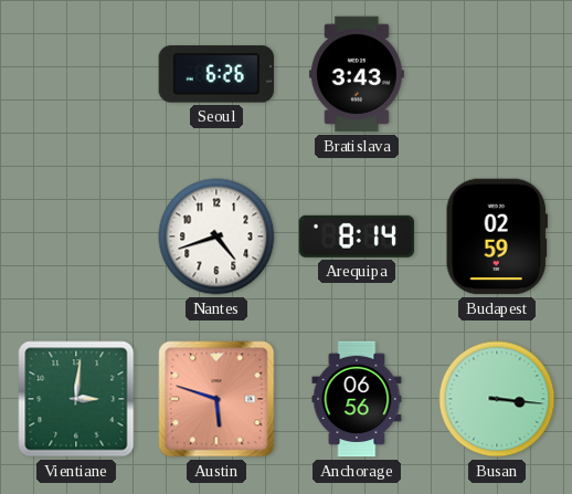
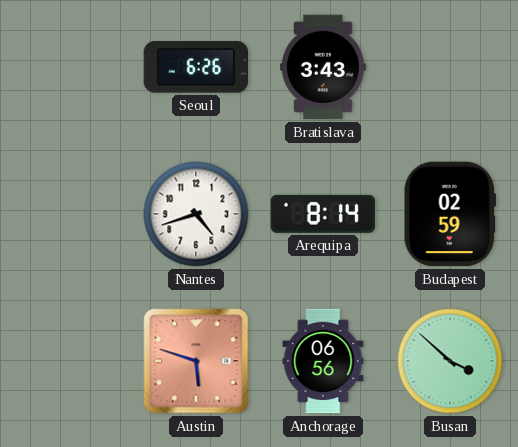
Vientiane: 3:01 -> none (76, 399)
Busan: 3:16 -> 3:52 (450, 361)
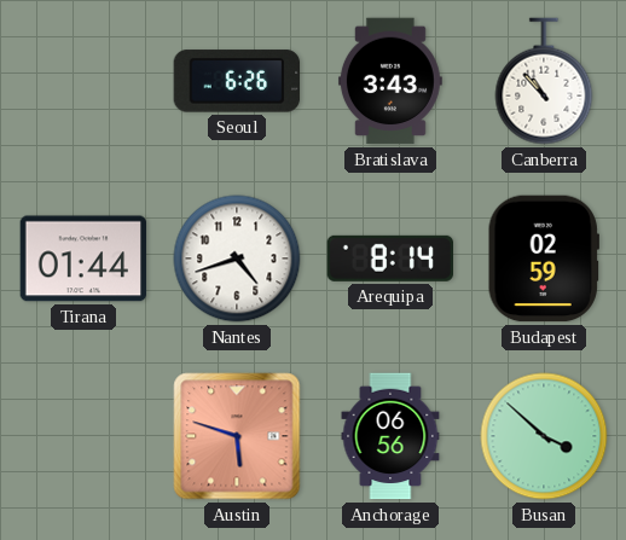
Canberra: none -> 10:53 (544, 81)
Tirana: none -> 01:44 (83, 259)
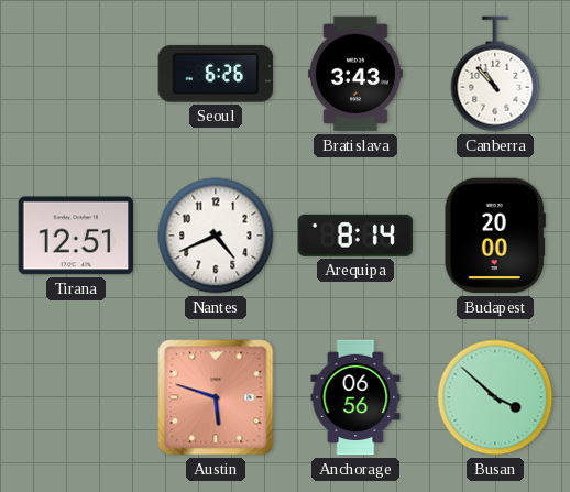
Tirana: 01:44 -> 12:51 (76, 236)
Nantes: 4:42 -> 4:41 (216, 236)
Budapest: 02:59 -> 20:00 (495, 236)
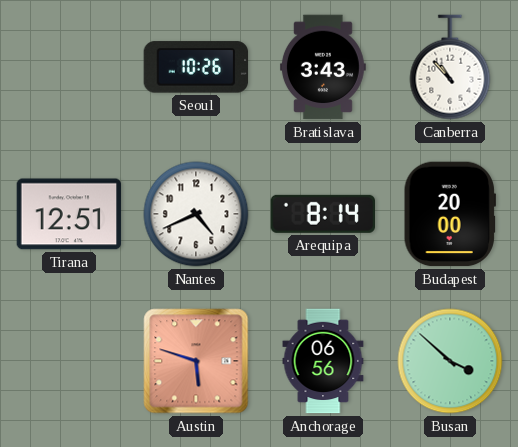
Seoul: 6:26 -> 10:26 (196, 67)
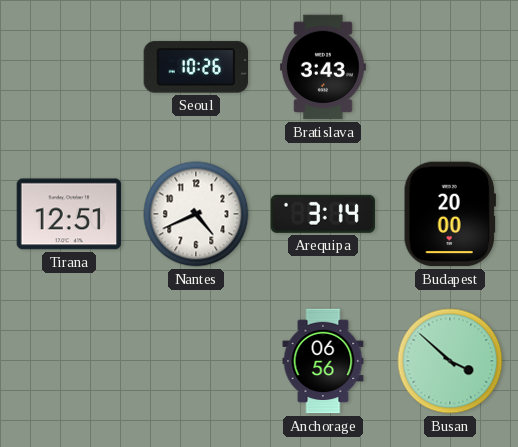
Canberra: 10:53 -> none (450, 67)
Arequipa: 8:14 -> 3:14 (322, 214)
Austin: 5:48 -> none (196, 361)
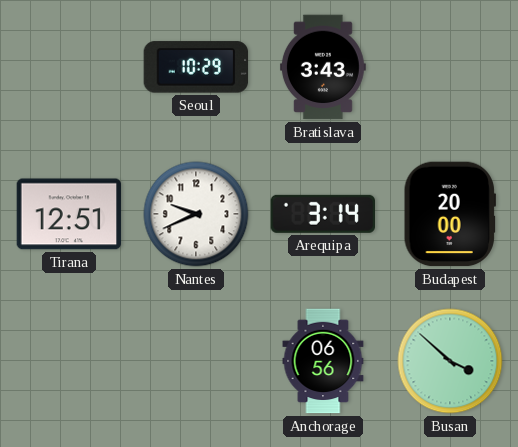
Seoul: 10:26 -> 10:29 (196, 67)
Nantes: 4:41 -> 9:41 (196, 214)
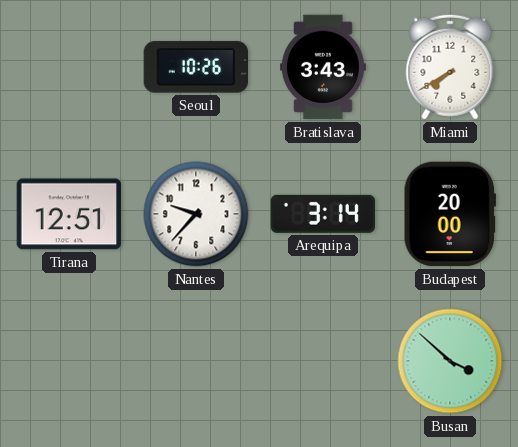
Seoul: 10:29 -> 10:26 (196, 67)
Miami: none -> 7:40 (450, 67)
Nantes: 9:41 -> 9:37 (196, 214)
Anchorage: 06:56 -> none (323, 361)
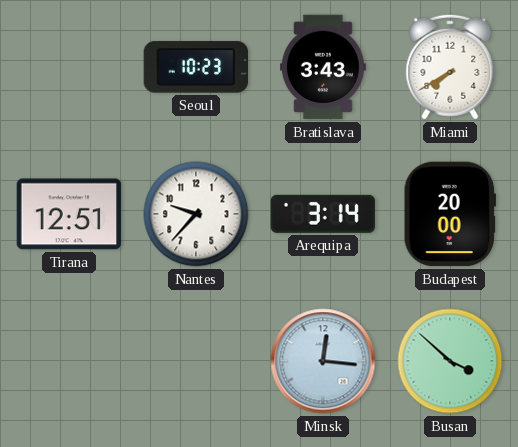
Seoul: 10:26 -> 10:23 (196, 67)
Minsk: none -> 12:16 (323, 361)
